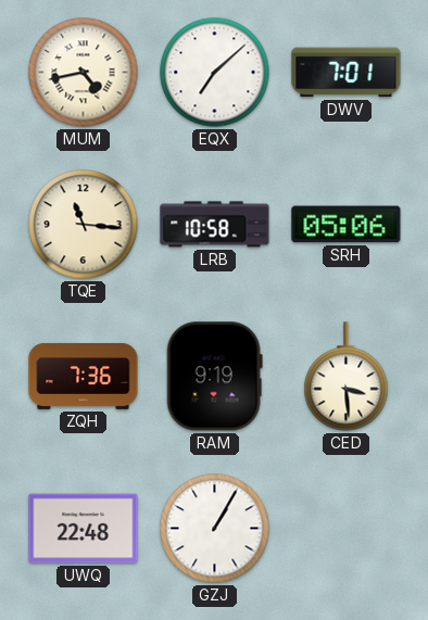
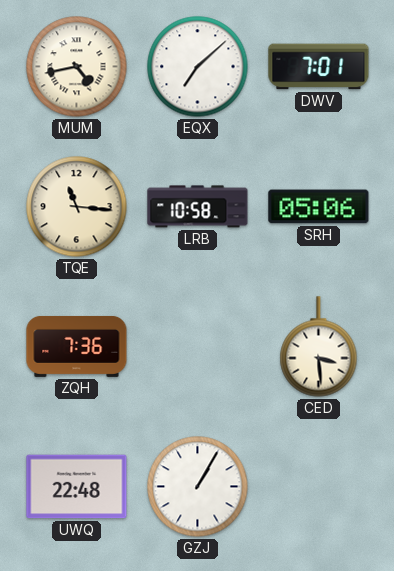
RAM: 9:19 -> none (214, 377)
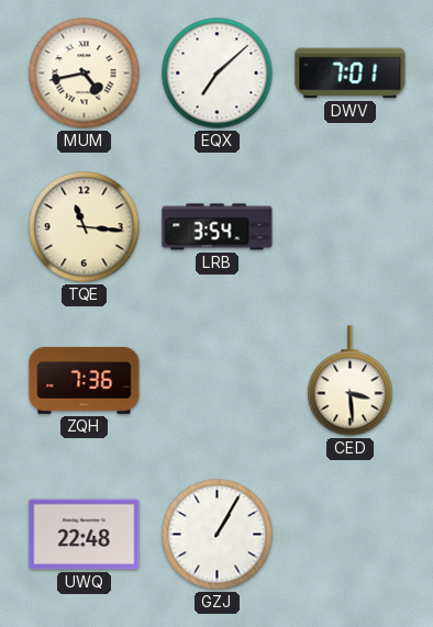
LRB: 10:58 -> 3:54 (218, 227)
SRH: 05:06 -> none (319, 207)
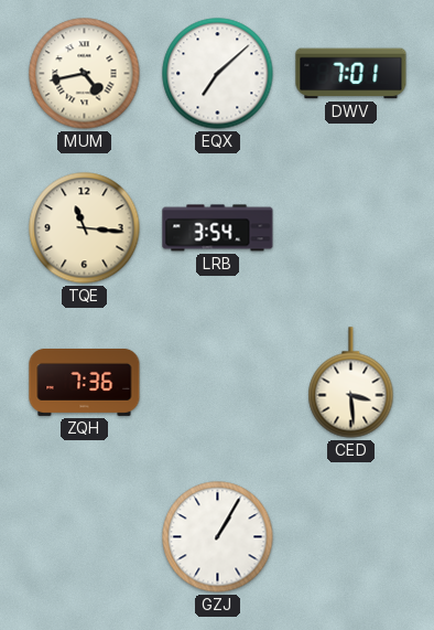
UWQ: 22:48 -> none (85, 535)
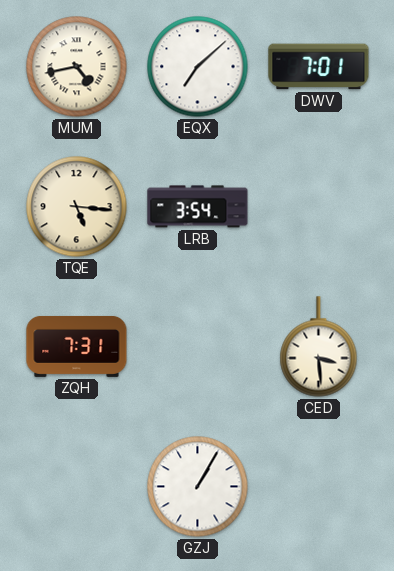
TQE: 11:16 -> 5:16 (77, 207)
ZQH: 7:36 -> 7:31 (77, 346)
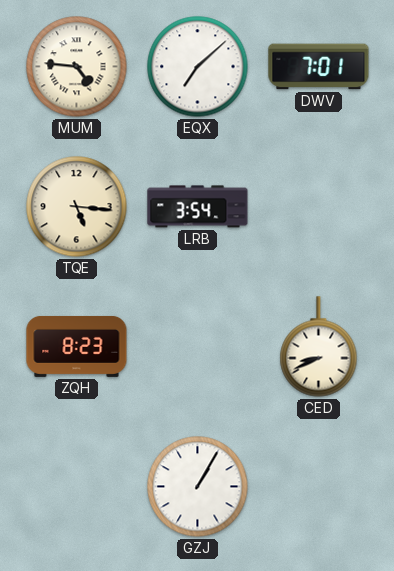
MUM: 4:43 -> 4:46 (77, 67)
ZQH: 7:31 -> 8:23 (77, 346)
CED: 3:29 -> 8:41 (319, 347)
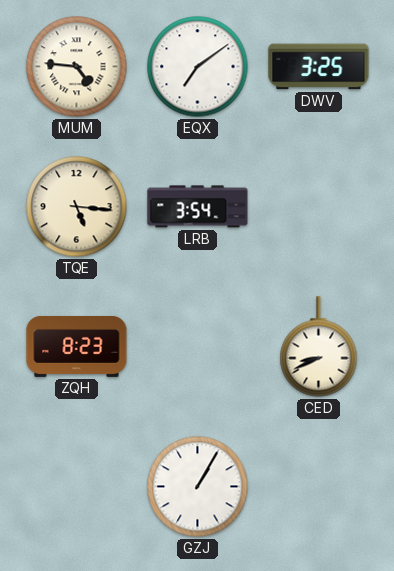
EQX: 7:08 -> 7:09 (198, 67)
DWV: 7:01 -> 3:25 (319, 67)
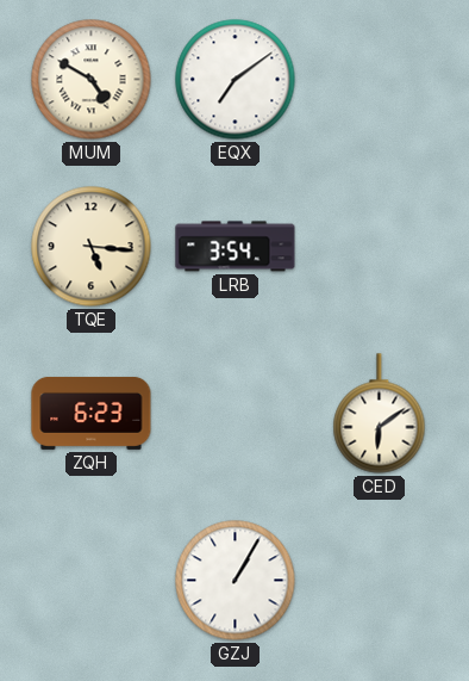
MUM: 4:46 -> 4:50 (92, 80)
DWV: 3:25 -> none (319, 67)
ZQH: 8:23 -> 6:23 (92, 413)
CED: 8:41 -> 6:09 (380, 414)
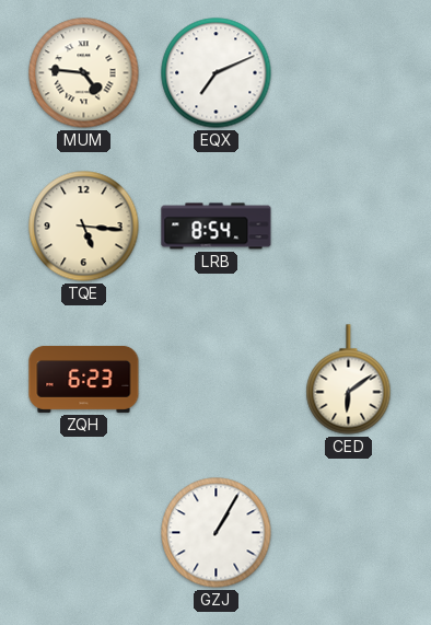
MUM: 4:50 -> 4:46 (84, 73)
EQX: 7:09 -> 7:11 (217, 73)
LRB: 3:54 -> 8:54 (217, 227)
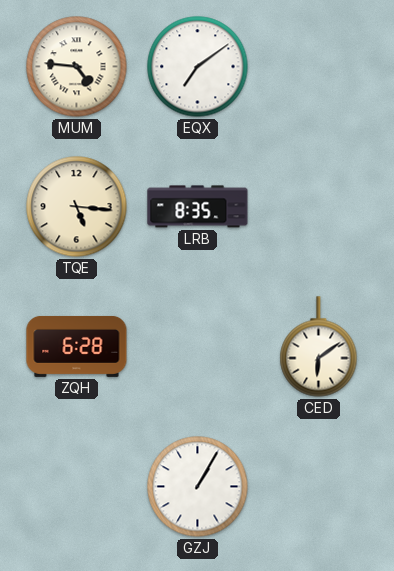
EQX: 7:11 -> 7:09 (198, 67)
LRB: 8:54 -> 8:35 (198, 207)
ZQH: 6:23 -> 6:28 (77, 346)
